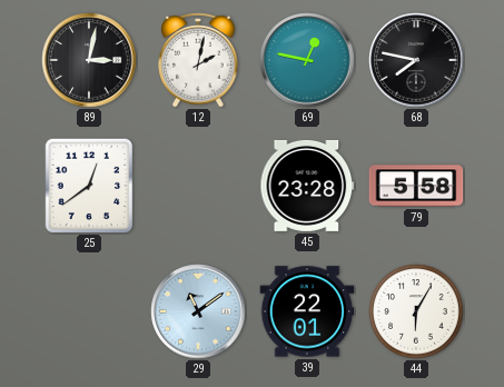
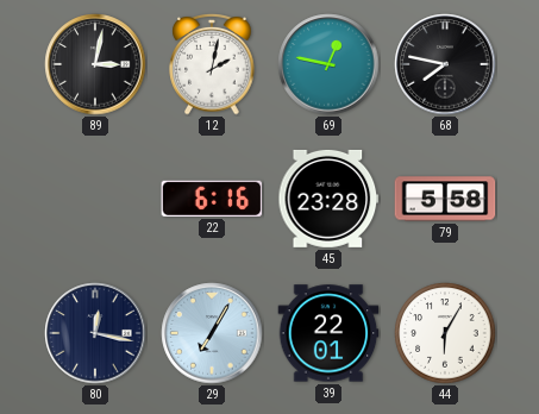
25: 12:39 -> none (89, 186)
22: none -> 6:16 (212, 199)
80: none -> 12:17 (95, 333)
29: 11:09 -> 7:05 (212, 333)
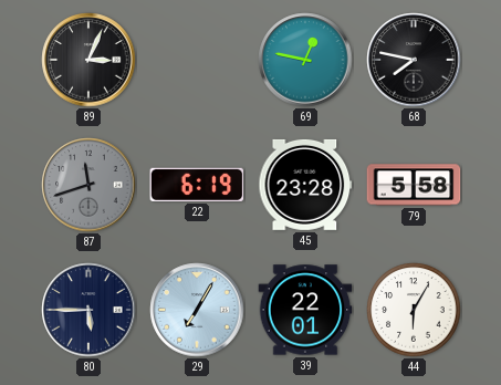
89: 3:02 -> 3:04 (88, 60)
12: 2:02 -> none (212, 64)
87: none -> 11:42 (88, 185)
22: 6:16 -> 6:19 (197, 185)
80: 12:17 -> 5:45 (88, 310)
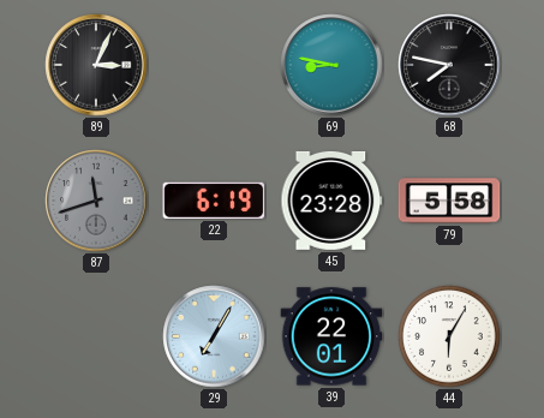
69: 12:47 -> 8:47 (331, 65)
80: 5:45 -> none (88, 310)
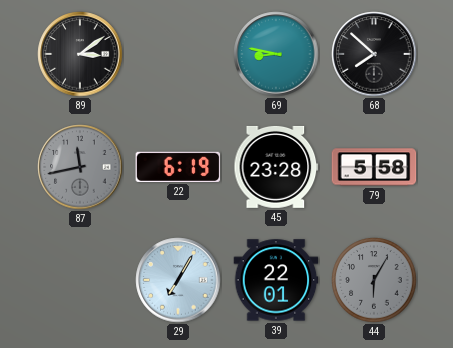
89: 3:04 -> 3:09 (80, 54)
68: 7:47 -> 7:52 (374, 54)
87: 11:42 -> 11:43 (80, 167)
44 dial: white -> grey (374, 280)
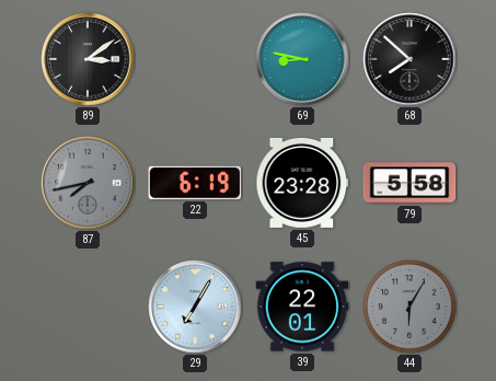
87: 11:43 -> 7:43 (88, 183)
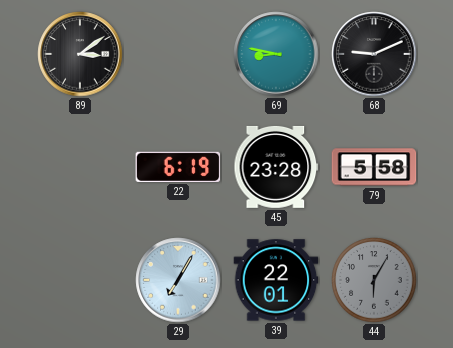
68: 7:52 -> 9:11 (374, 54)
87: 7:43 -> none (88, 183)
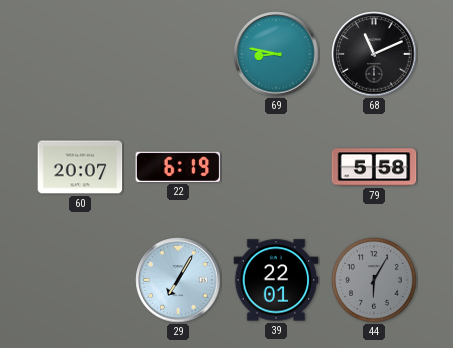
89: 3:09 -> none (80, 54)
68: 9:11 -> 11:11 (374, 54)
60: none -> 20:07 (80, 167)
45: 23:28 -> none (276, 167)
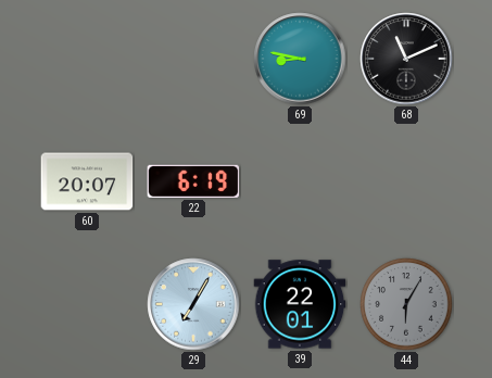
79: 5:58 -> none (374, 167)
